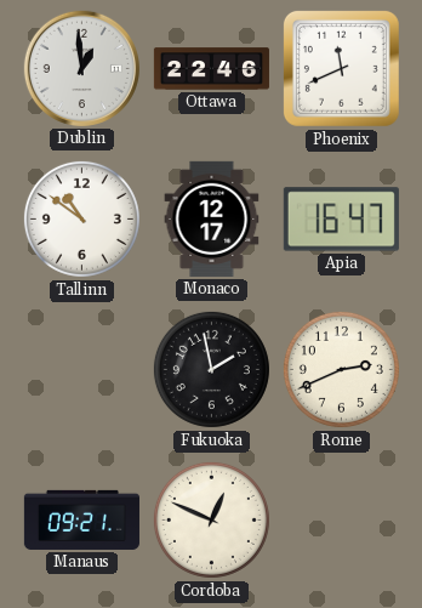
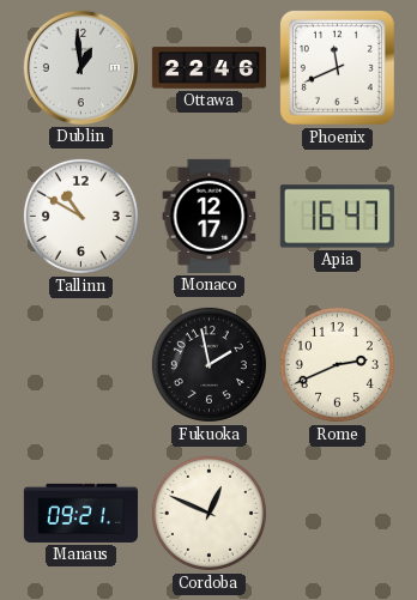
Tallinn: 10:51 -> 10:50 (80, 216)
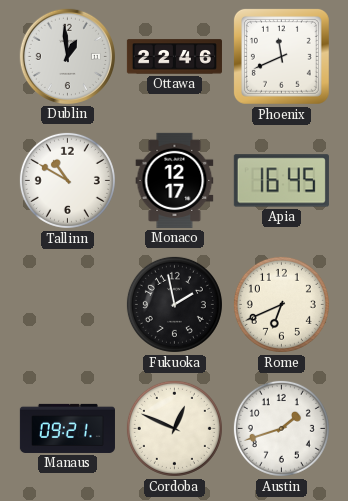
Apia: 16:47 -> 16:45 (281, 181)
Rome: 2:41 -> 6:41 (281, 304)
Austin: none -> 1:42 (281, 428)
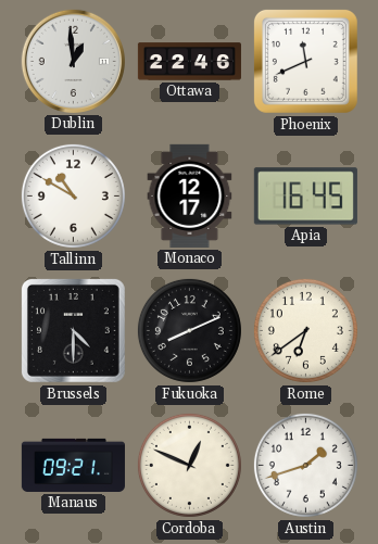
Brussels: none -> 4:30 (73, 330)
Fukuoka: 1:58 -> 8:11 (189, 330)
Rome: 6:41 -> 6:39 (305, 330)
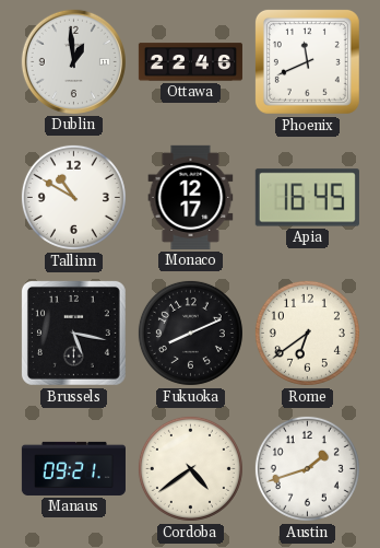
Brussels: 4:30 -> 5:17 (73, 333)
Cordoba: 12:49 -> 4:39 (190, 468)
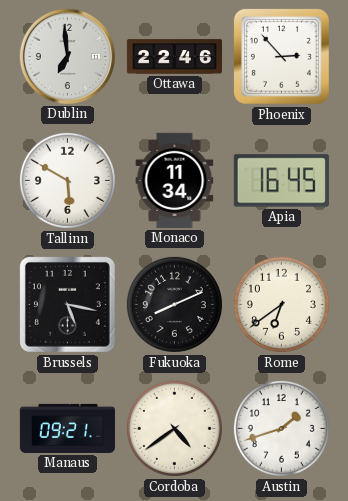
Dublin: 12:59 -> 6:59 (67, 56)
Phoenix: 11:41 -> 2:53 (281, 56)
Tallinn: 10:50 -> 5:50 (67, 180)
Monaco: 12:17 -> 11:34 (175, 180)
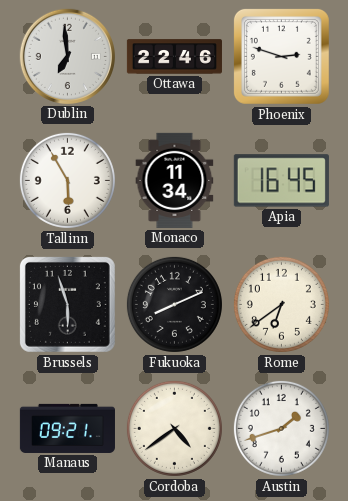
Phoenix: 2:53 -> 2:48 (281, 56)
Tallinn: 5:50 -> 5:55 (67, 180)
Brussels: 5:17 -> 5:57 (67, 304)
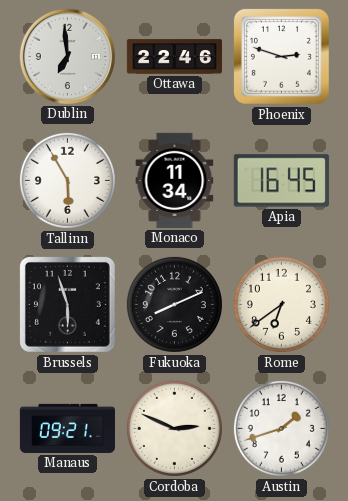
Cordoba: 4:39 -> 2:49 (174, 428)
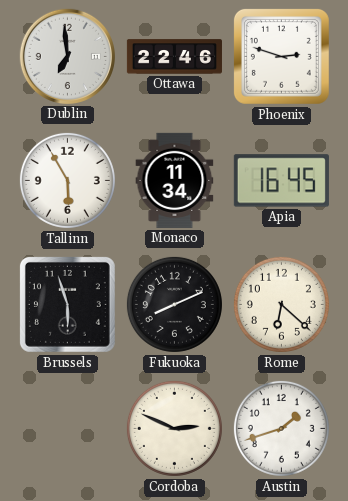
Rome: 6:39 -> 6:22 (281, 304)
Manaus: 09:21 -> none (67, 428)
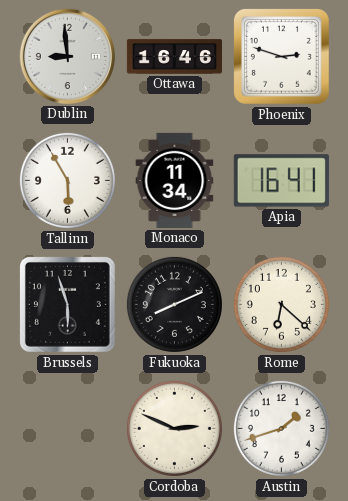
Dublin: 6:59 -> 8:59 (67, 56)
Ottawa: 22:46 -> 16:46 (174, 57)
Apia: 16:45 -> 16:41 (281, 181)
